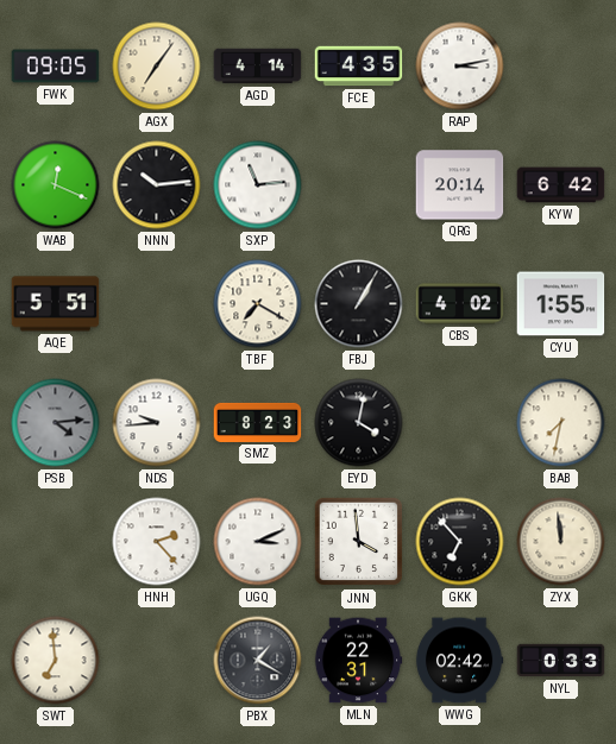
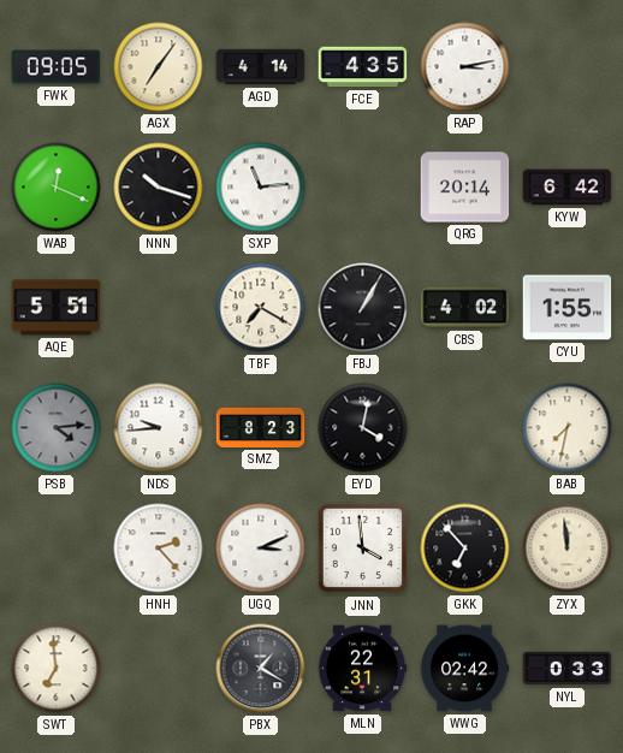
NNN: 10:14 -> 10:18 (159, 188)
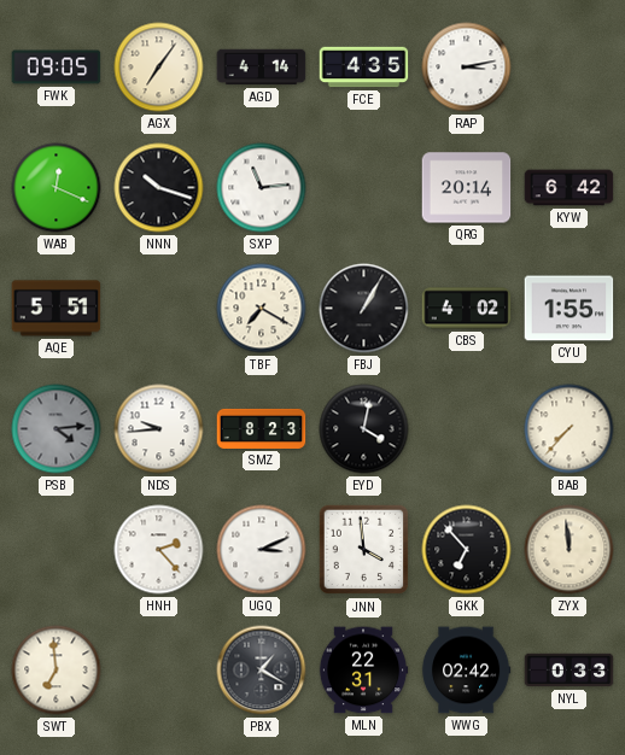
BAB: 7:32 -> 7:37 (569, 429)
